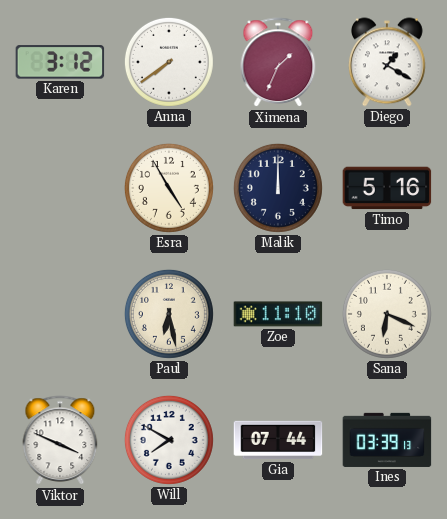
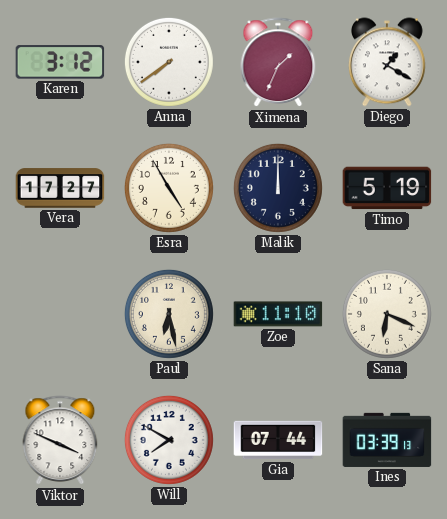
Vera: none -> 17:27 (60, 188)
Timo: 5:16 -> 5:19 (387, 188)
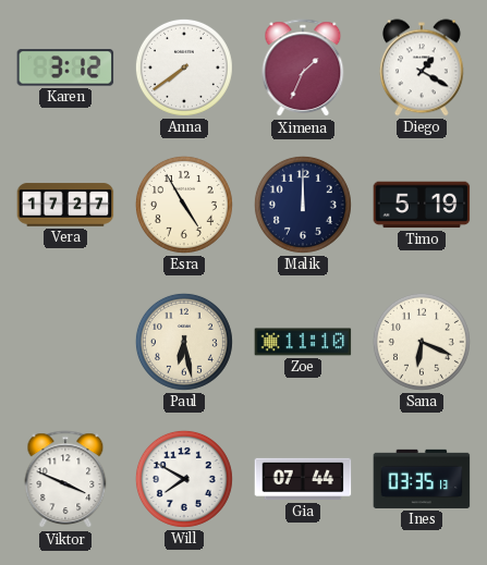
Ines: 03:39 -> 03:35 (422, 479)
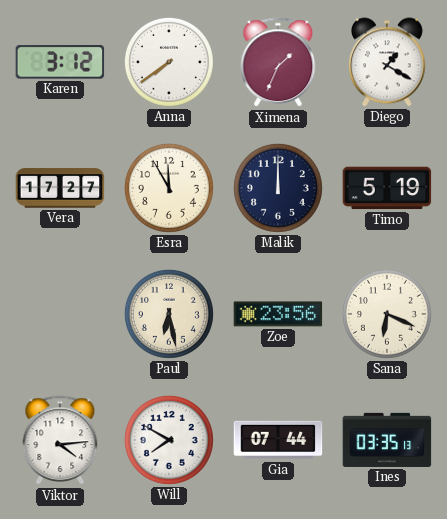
Esra: 4:55 -> 11:55 (169, 188)
Zoe: 11:10 -> 23:56 (278, 314)
Viktor: 3:49 -> 4:14 (60, 441)
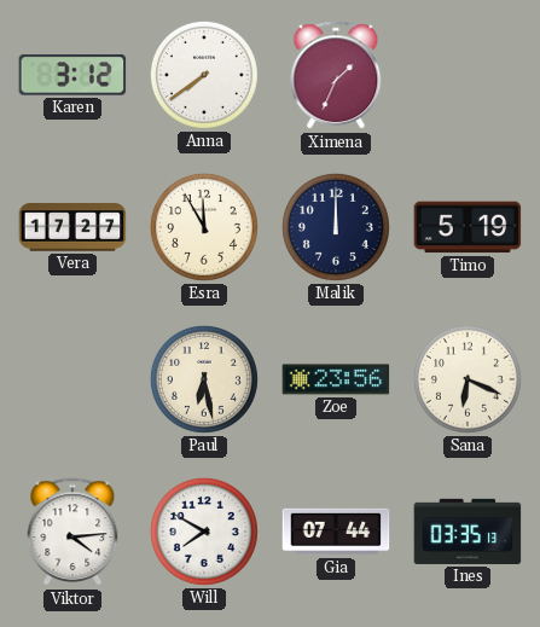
Diego: 1:20 -> none (387, 62)
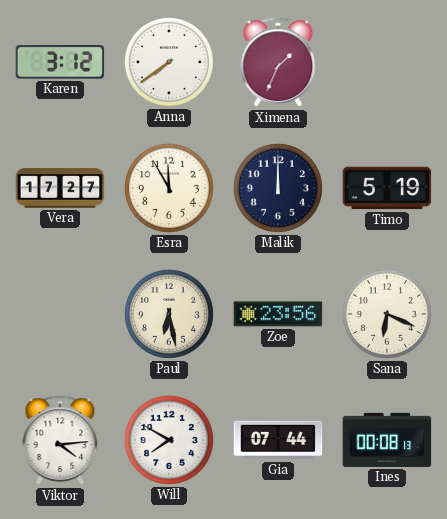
Ines: 03:35 -> 00:08 (387, 440)
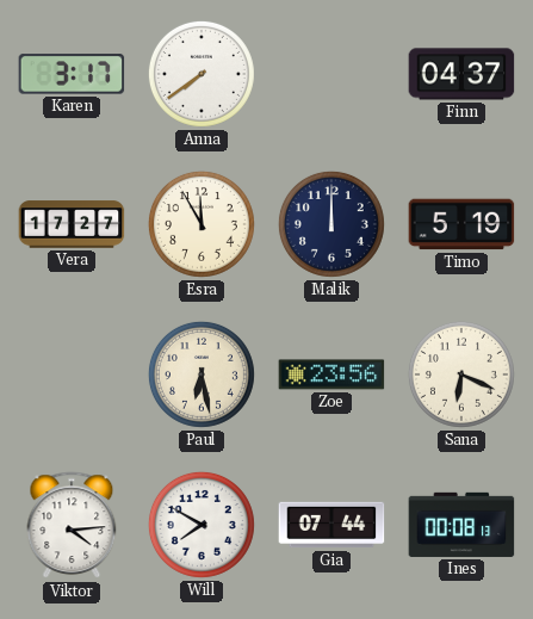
Karen: 3:12 -> 3:17 (72, 74)
Ximena: 1:34 -> none (278, 63)
Finn: none -> 04:37 (461, 74)
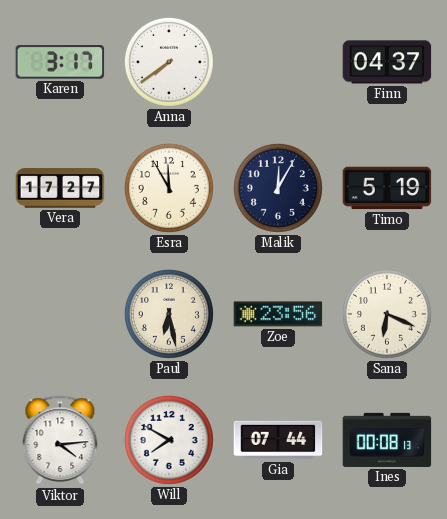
Malik: 12:00 -> 12:05 (278, 188)
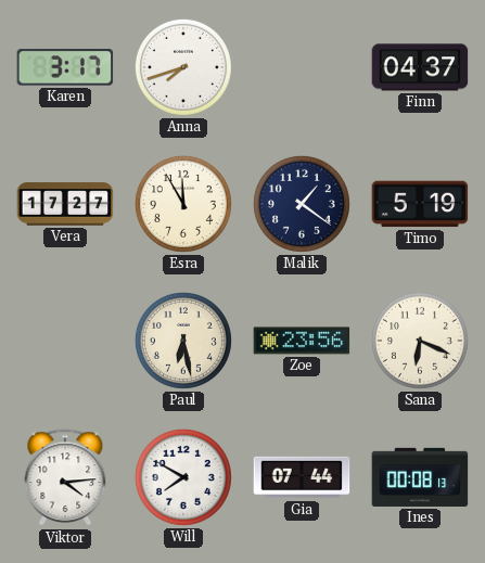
Anna: 7:39 -> 7:42 (183, 67)
Malik: 12:05 -> 1:21 (302, 204)
